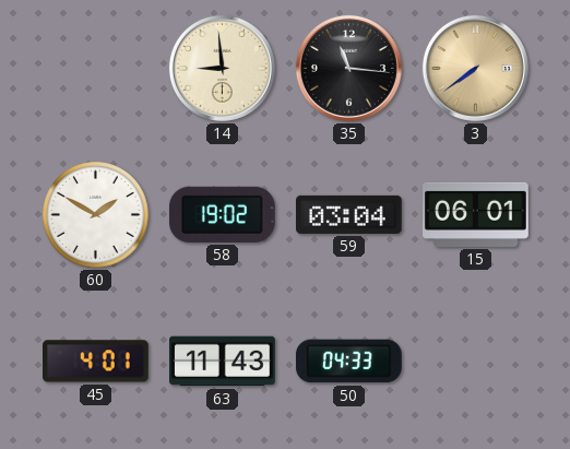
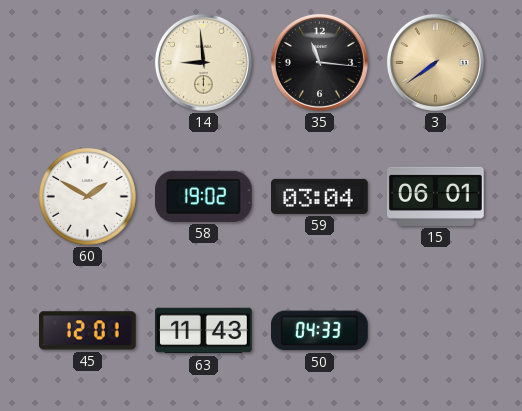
45: 4:01 -> 12:01 (88, 331)
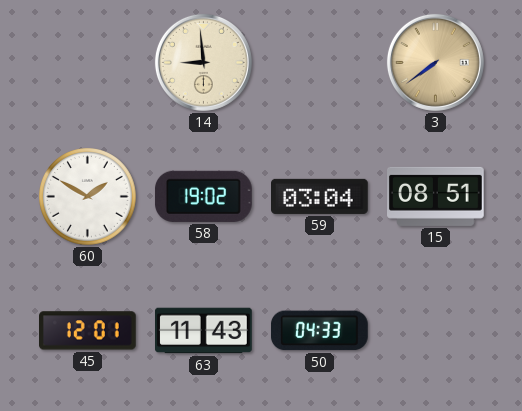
35: 11:16 -> none (319, 62)
15: 06:01 -> 08:51 (436, 196)
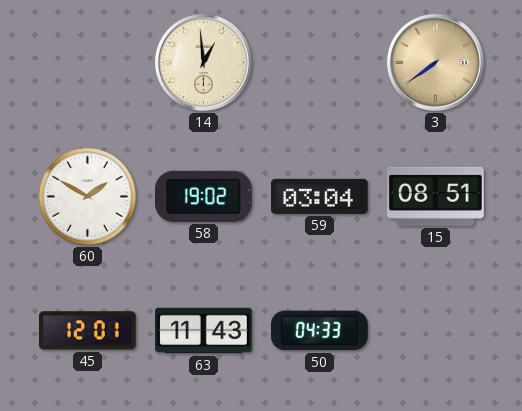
14: 8:59 -> 12:59 (203, 62)
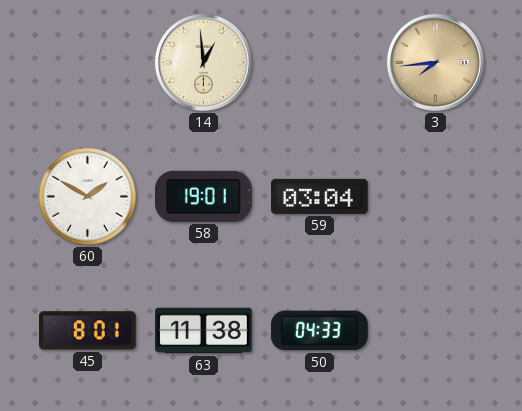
3: 7:39 -> 7:44 (435, 62)
58: 19:02 -> 19:01 (204, 196)
15: 08:51 -> none (436, 196)
45: 12:01 -> 8:01 (88, 331)
63: 11:43 -> 11:38 (204, 331)
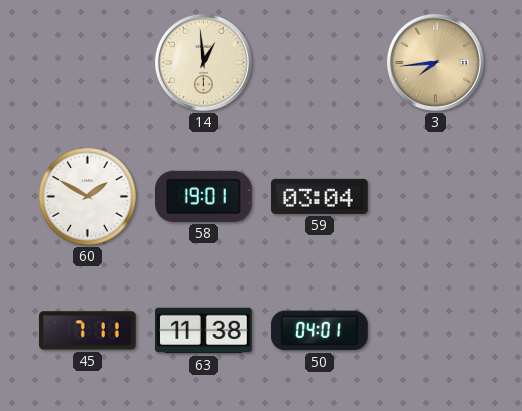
45: 8:01 -> 7:11 (88, 331)
50: 04:33 -> 04:01 (320, 331)
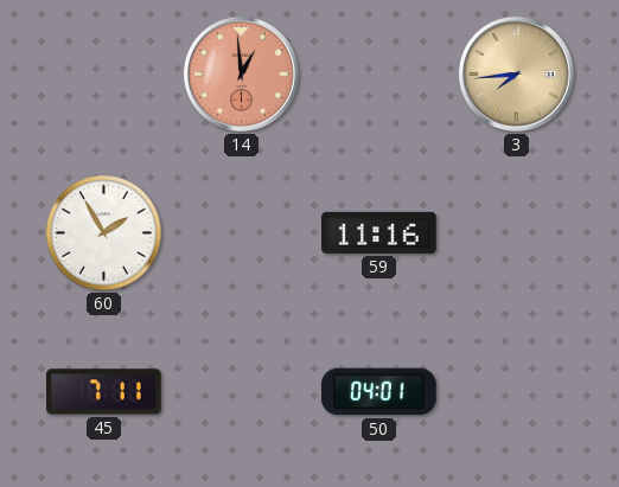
14 dial: cream -> salmon (241, 73)
60: 1:50 -> 1:55 (104, 233)
58: 19:01 -> none (204, 196)
59: 03:04 -> 11:16 (379, 232)
63: 11:38 -> none (204, 331)
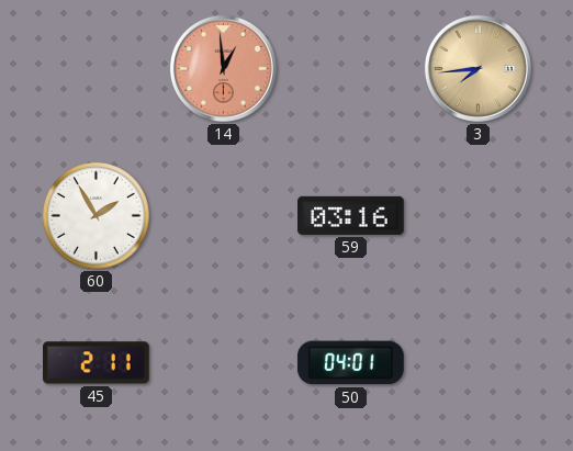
59: 11:16 -> 03:16 (351, 215)
45: 7:11 -> 2:11 (97, 363)
